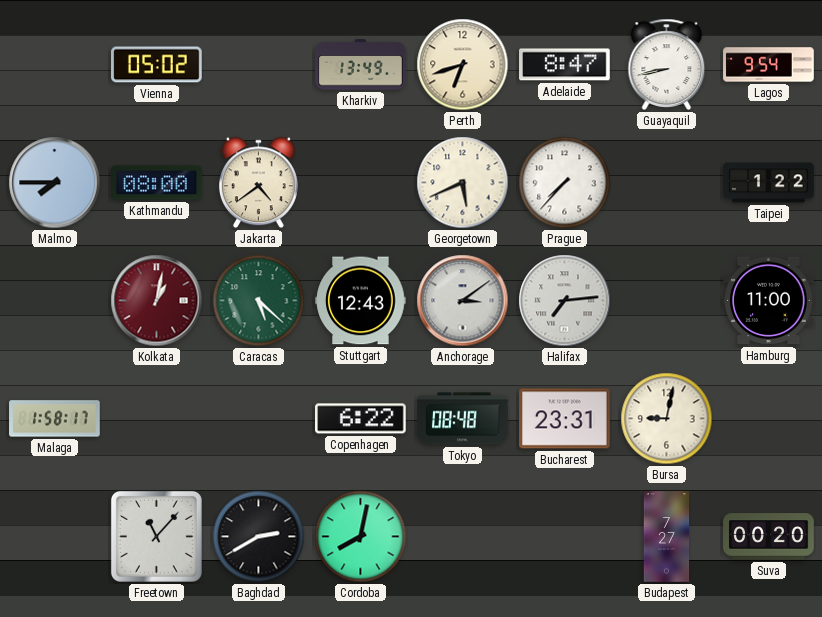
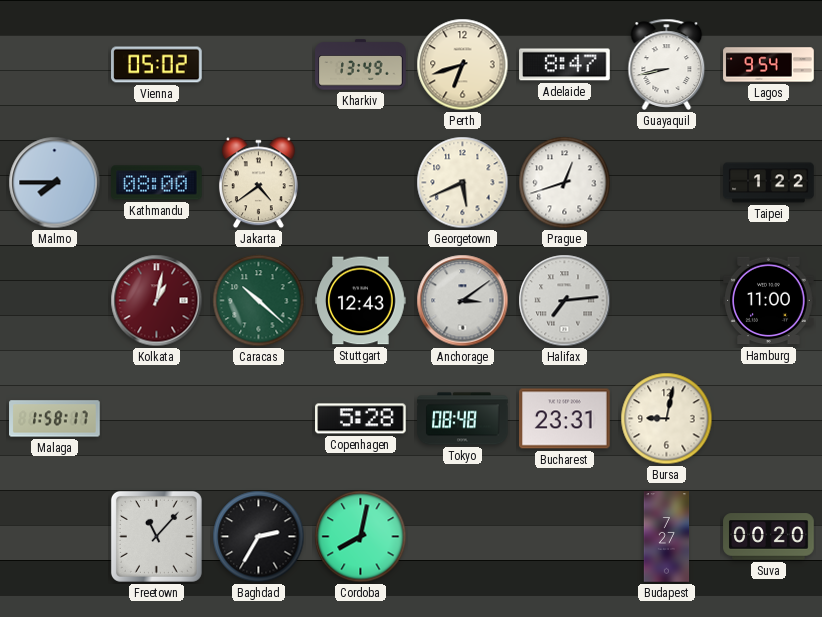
Prague: 7:37 -> 12:42 (565, 183)
Caracas: 5:22 -> 10:22 (259, 301)
Copenhagen: 6:22 -> 5:28 (361, 419)
Baghdad: 2:40 -> 2:35 (259, 537)
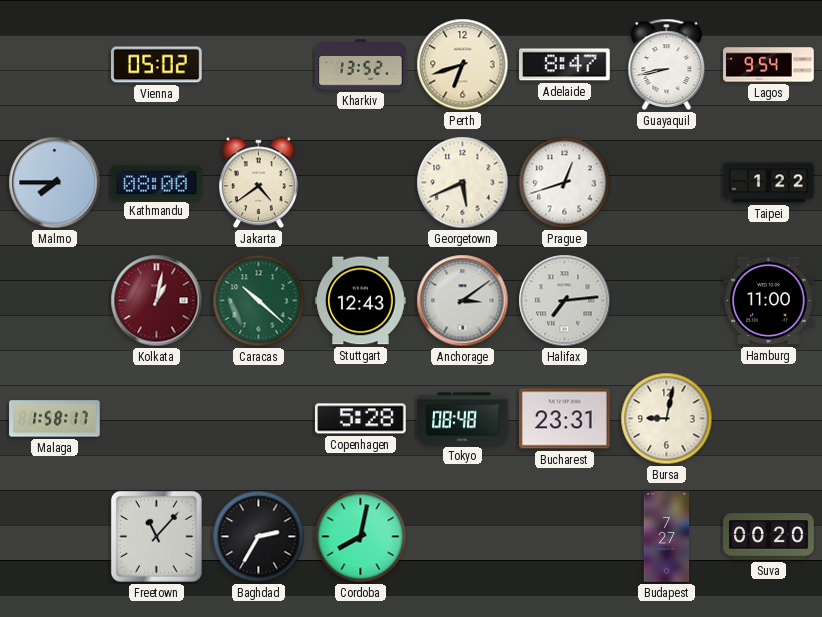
Kharkiv: 13:49 -> 13:52 (361, 65)
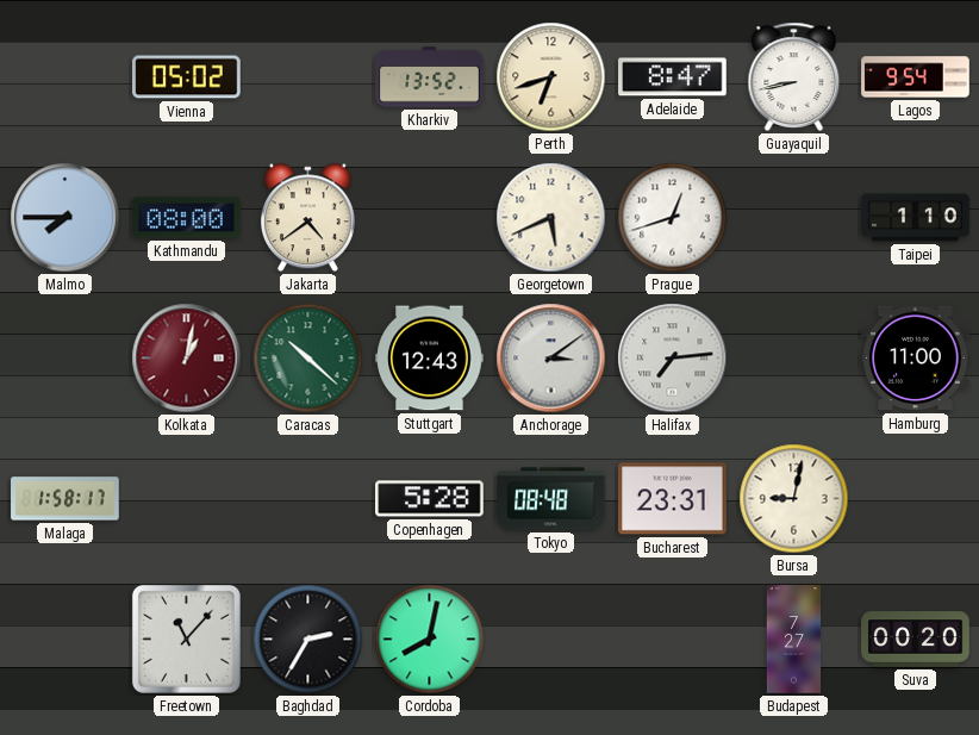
Taipei: 1:22 -> 1:10 (916, 218)
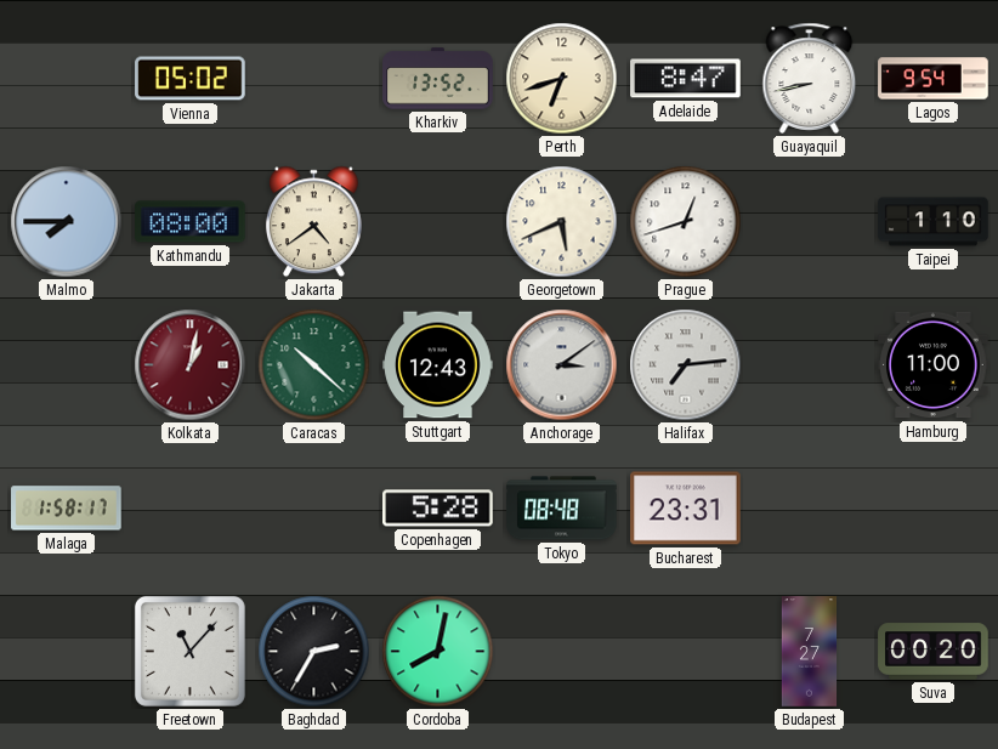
Bursa: 9:02 -> none (794, 499)
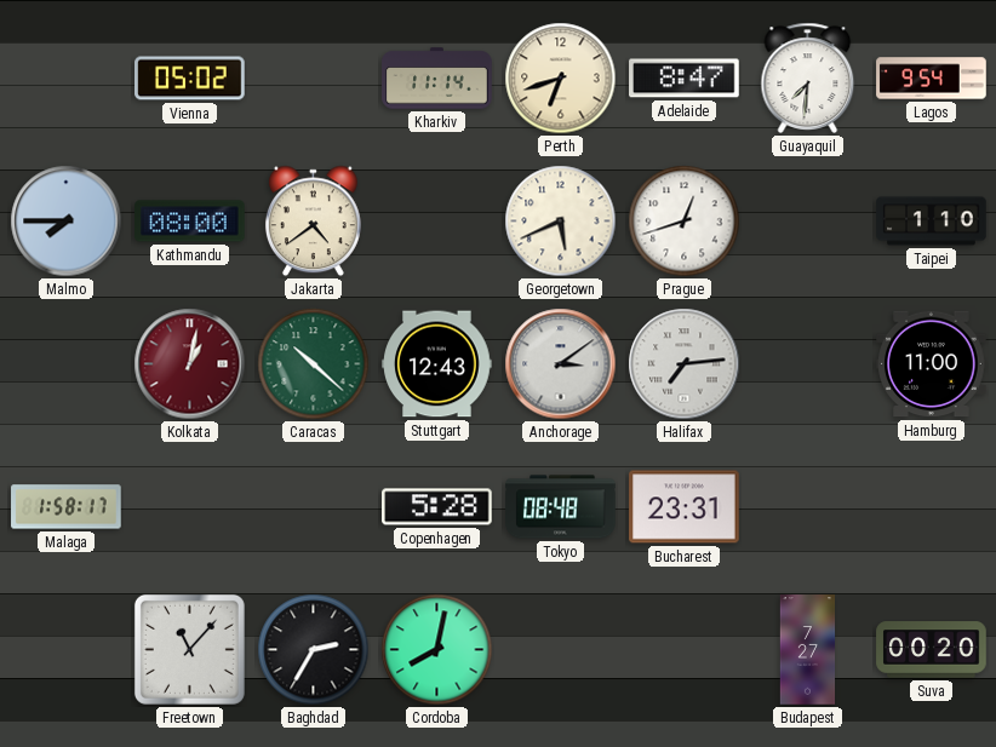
Kharkiv: 13:52 -> 11:14 (437, 79)
Guayaquil: 8:43 -> 7:31 (808, 77)
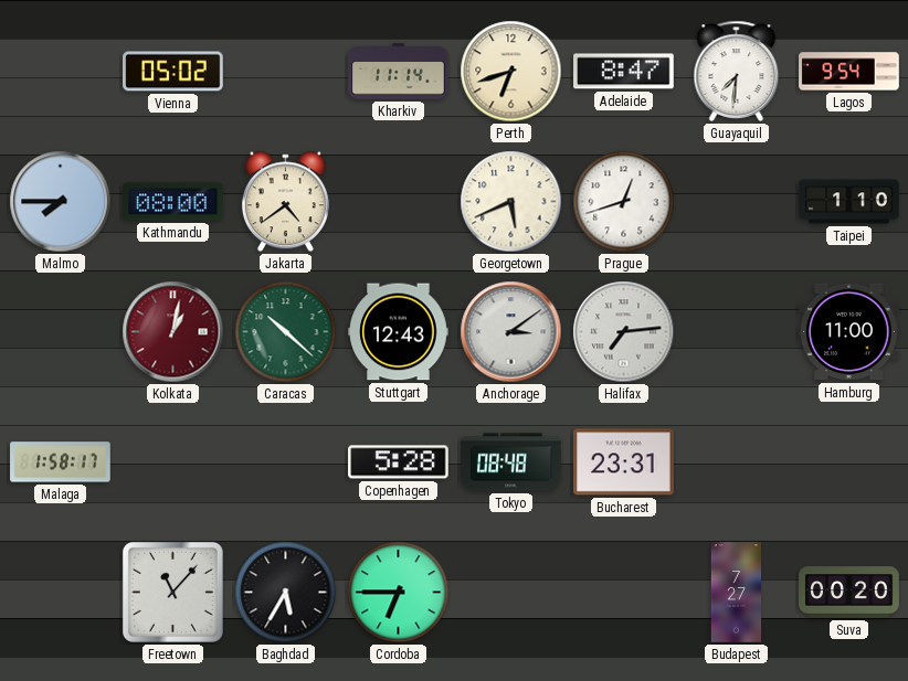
Baghdad: 2:35 -> 5:35 (286, 593)
Cordoba: 8:02 -> 6:45 (399, 593)
